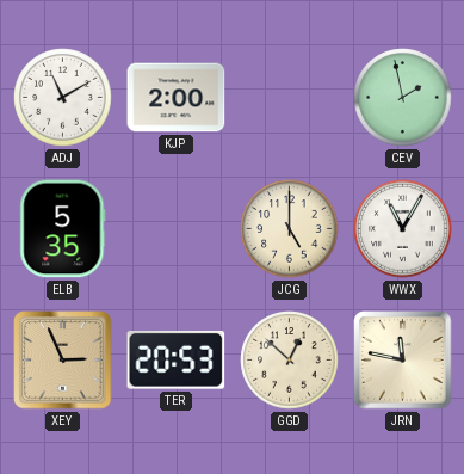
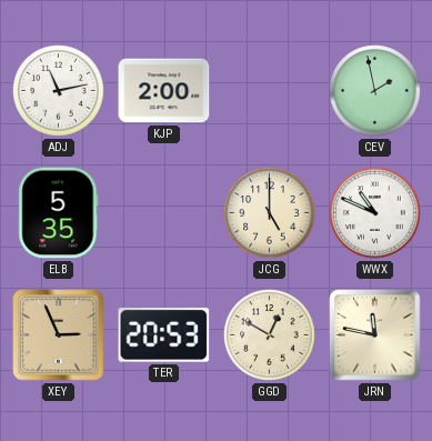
ADJ: 11:10 -> 11:13 (59, 91)
WWX: 11:05 -> 10:49 (375, 213)
GGD: 12:52 -> 12:50 (270, 335)
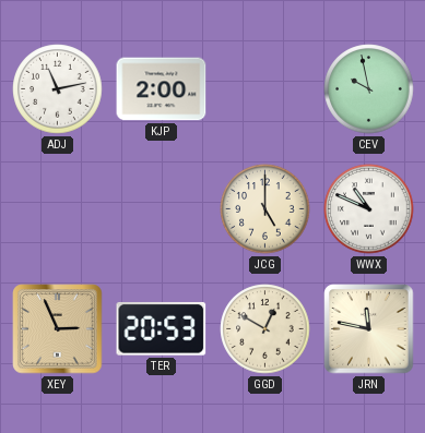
CEV: 1:58 -> 9:58 (369, 89)
ELB: 5:35 -> none (59, 213)
